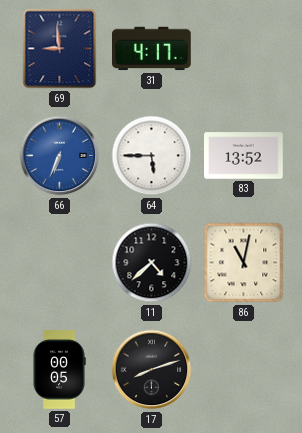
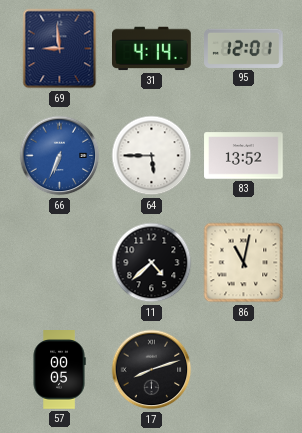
31: 4:17 -> 4:14 (152, 49)
95: none -> 12:01 (244, 48)
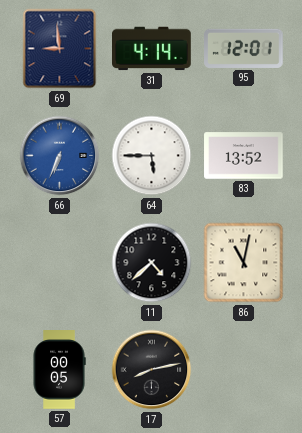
17: 8:12 -> 8:13 (152, 370)
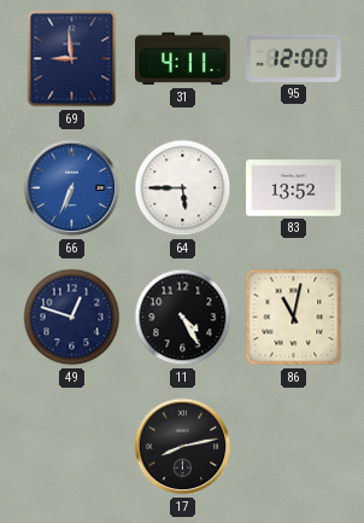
31: 4:14 -> 4:11 (183, 59)
95: 12:01 -> 12:00 (294, 58)
49: none -> 12:48 (72, 318)
11: 4:38 -> 4:25 (183, 318)
57: 00:05 -> none (59, 370)
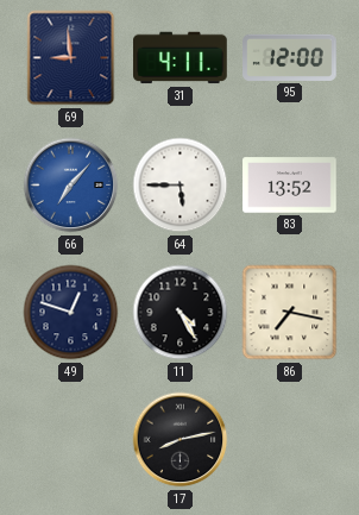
66: 6:34 -> 7:07 (71, 186)
86: 11:02 -> 7:17 (290, 313)
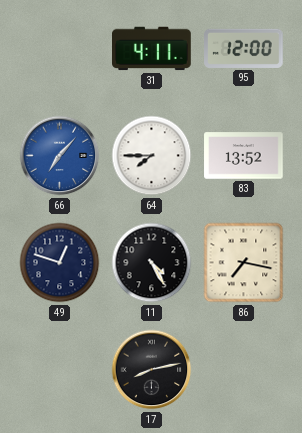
69: 8:59 -> none (71, 58)
64: 5:45 -> 7:45 (152, 156)
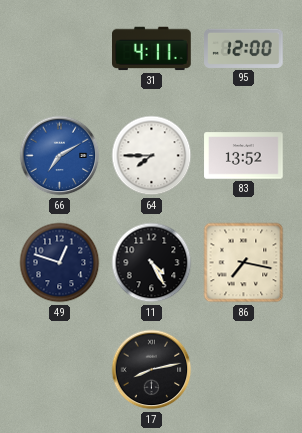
66: 7:07 -> 7:10 (60, 156)
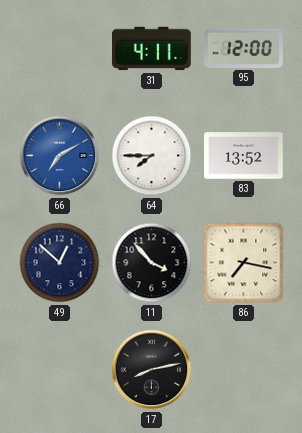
49: 12:48 -> 12:52 (60, 263)
11: 4:25 -> 3:53 (152, 263)
